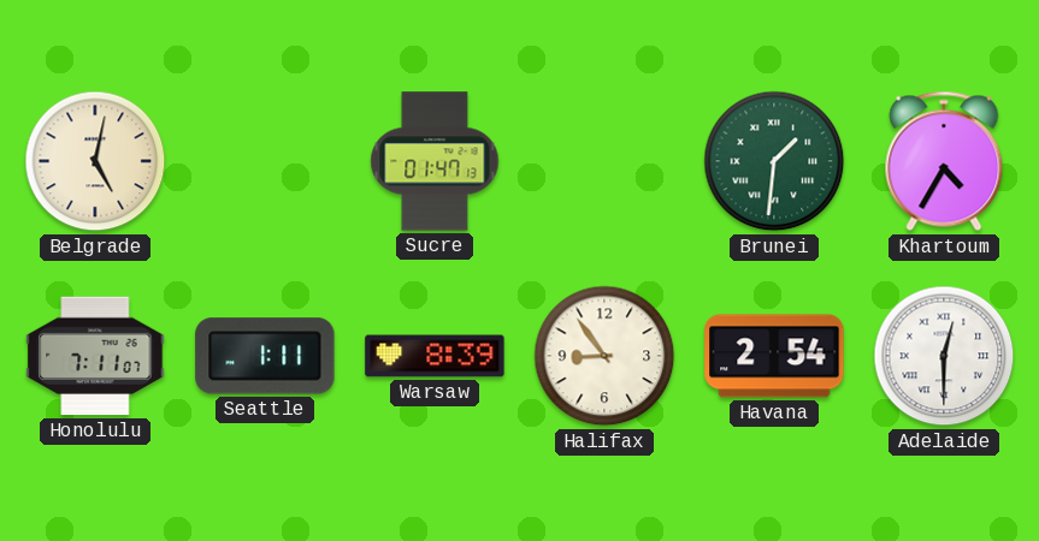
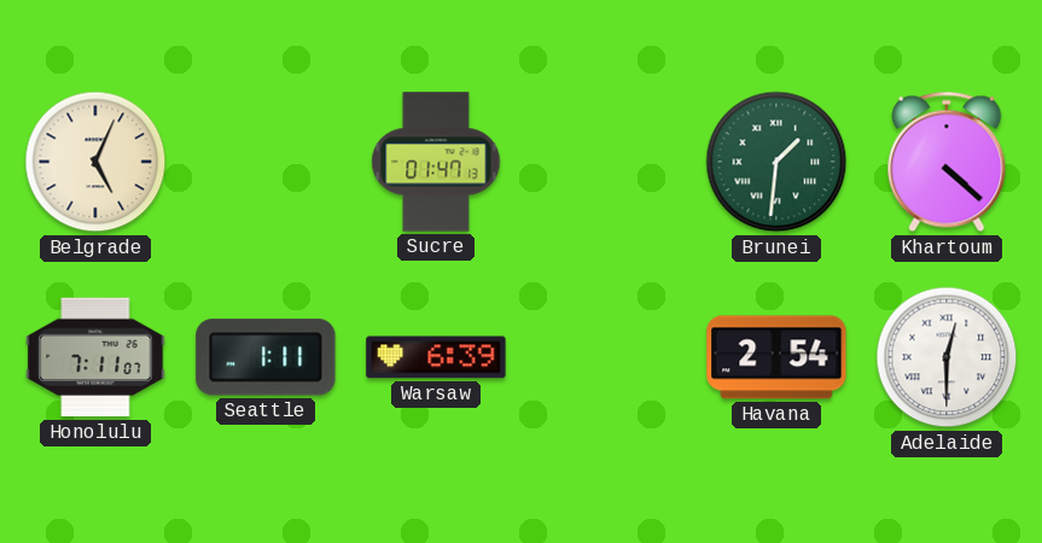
Belgrade: 5:02 -> 5:04 (95, 162)
Khartoum: 4:35 -> 4:22 (947, 162)
Warsaw: 8:39 -> 6:39 (436, 357)
Halifax: 8:54 -> none (604, 356)
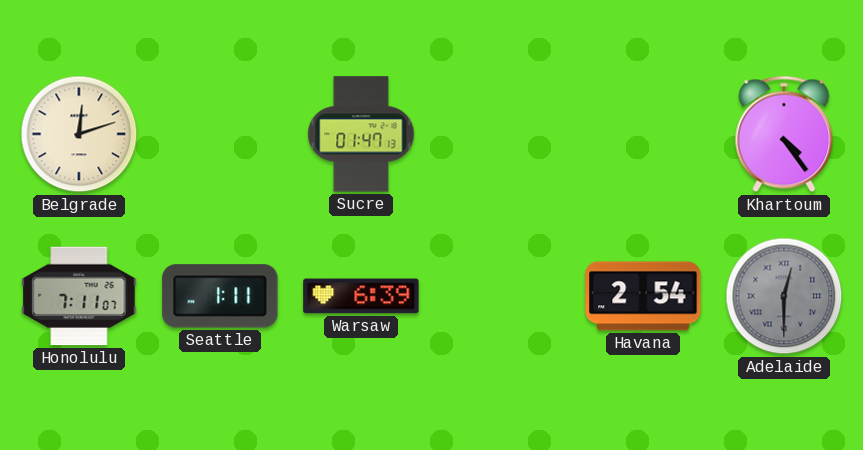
Belgrade: 5:04 -> 12:12 (79, 134)
Brunei: 1:31 -> none (776, 162)
Khartoum: 4:22 -> 4:24 (784, 134)
Adelaide dial: white -> grey (784, 296)
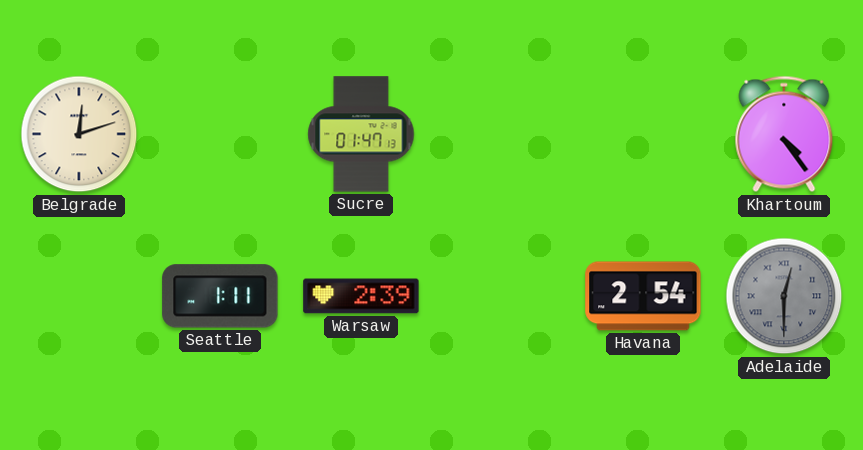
Honolulu: 7:11 -> none (79, 296)
Warsaw: 6:39 -> 2:39 (361, 296)
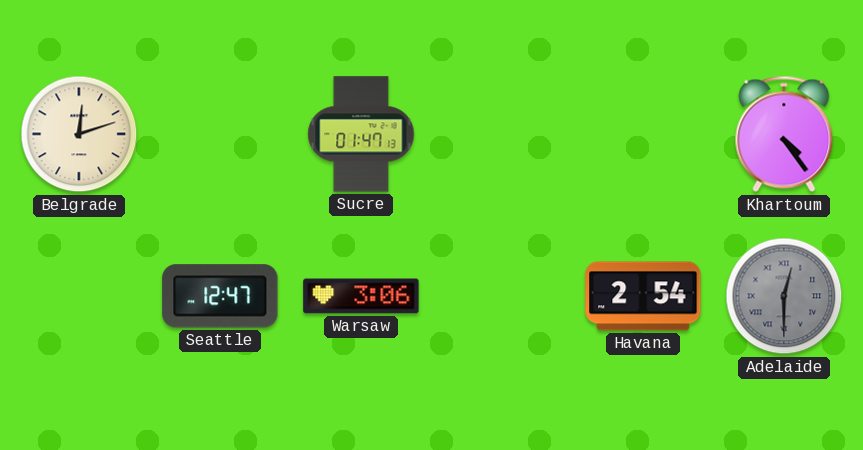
Seattle: 1:11 -> 12:47 (220, 296)
Warsaw: 2:39 -> 3:06 (361, 296)
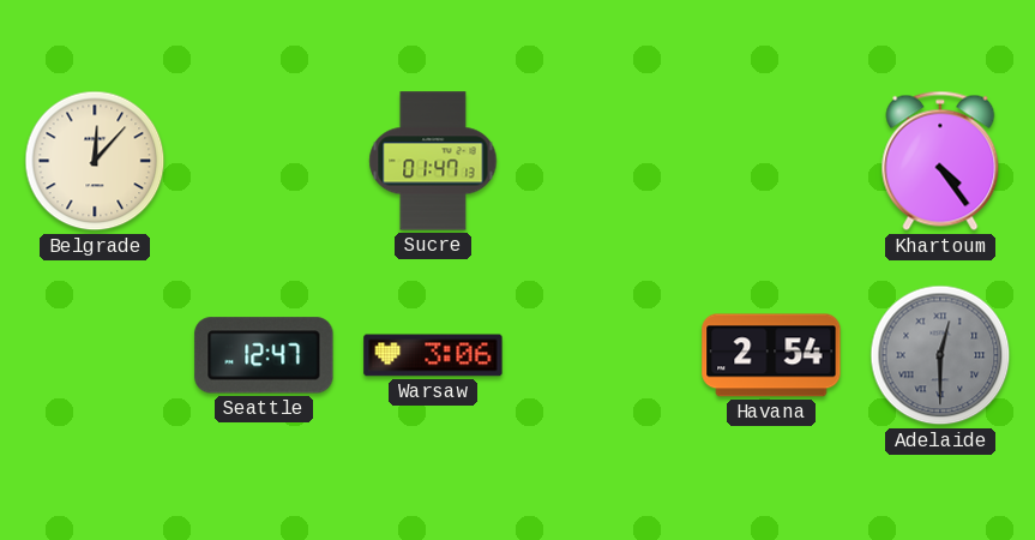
Belgrade: 12:12 -> 12:07 (95, 161)
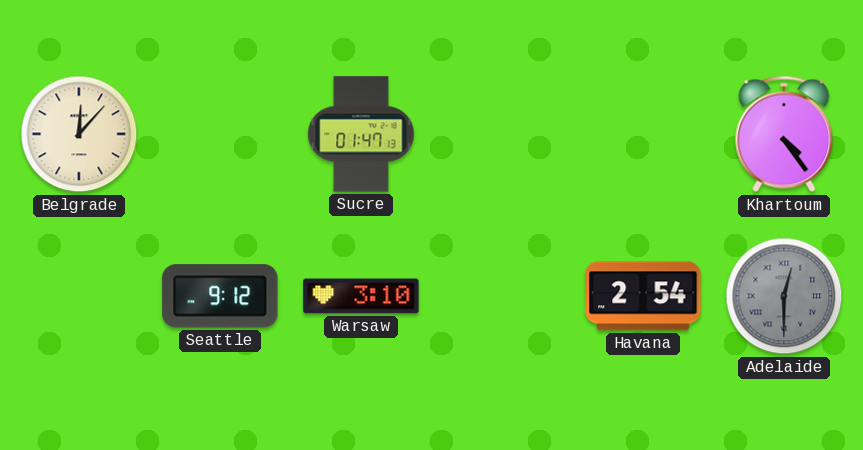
Seattle: 12:47 -> 9:12 (220, 296)
Warsaw: 3:06 -> 3:10 (361, 296)
